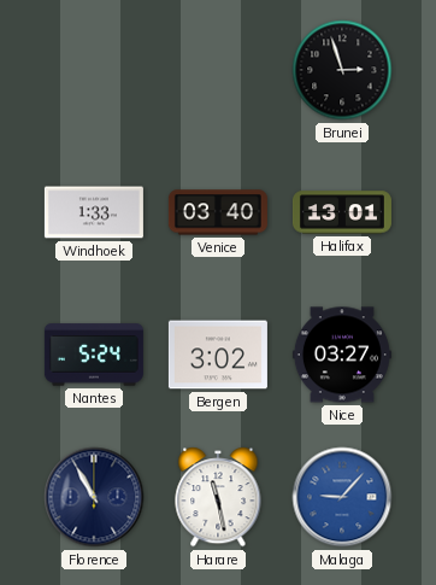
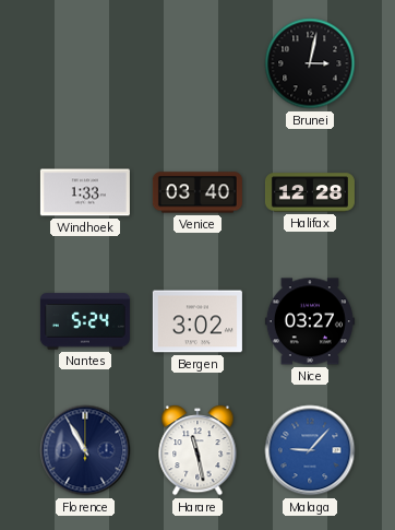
Brunei: 2:57 -> 3:02 (310, 63)
Halifax: 13:01 -> 12:28 (310, 192)
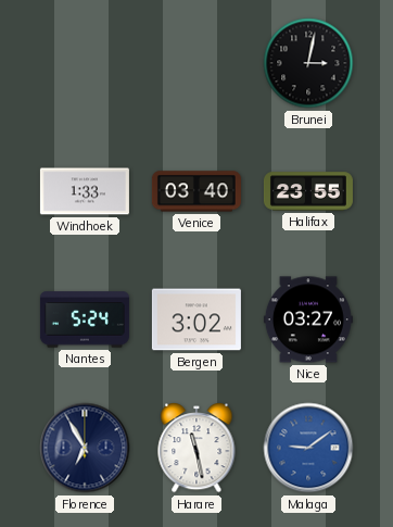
Halifax: 12:28 -> 23:55 (308, 191)
Florence: 10:55 -> 6:55 (85, 448)
Malaga: 9:07 -> 9:09 (308, 448)
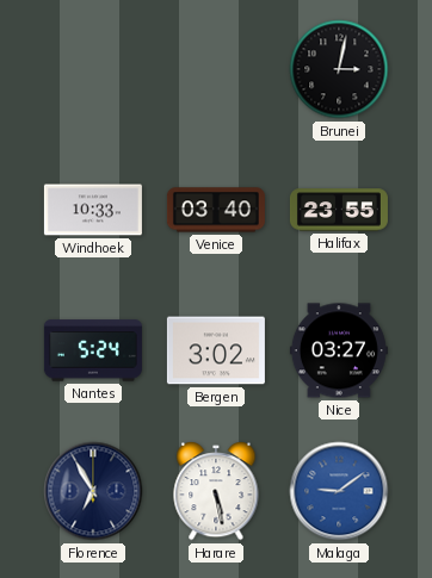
Windhoek: 1:33 -> 10:33 (93, 210)
Harare: 11:28 -> 5:28 (216, 492)
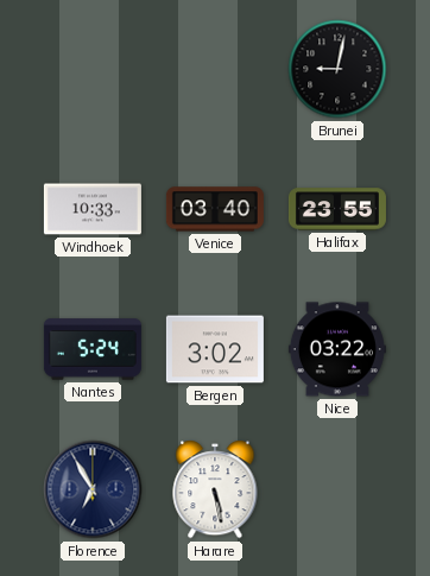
Brunei: 3:02 -> 9:02 (337, 69)
Nice: 03:27 -> 03:22 (337, 349)
Malaga: 9:09 -> none (339, 491)
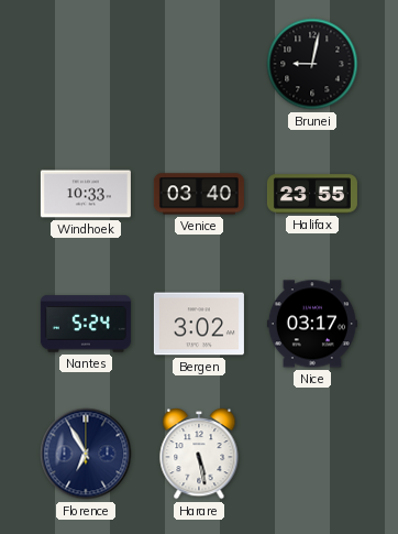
Nice: 03:22 -> 03:17 (312, 324)
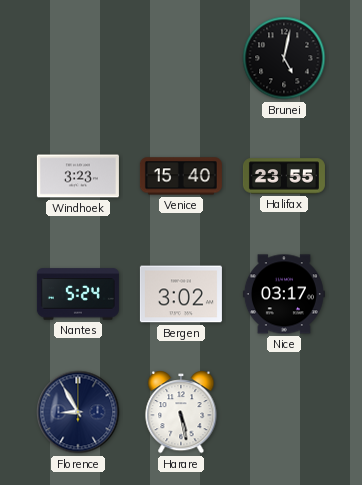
Brunei: 9:02 -> 5:02 (284, 58)
Windhoek: 10:33 -> 3:23 (78, 176)
Venice: 03:40 -> 15:40 (181, 176)
Florence: 6:55 -> 8:55 (78, 412)
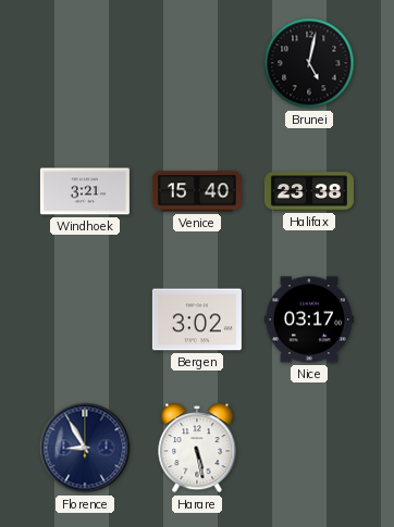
Windhoek: 3:23 -> 3:21 (85, 191)
Halifax: 23:55 -> 23:38 (309, 191)
Nantes: 5:24 -> none (78, 294)
